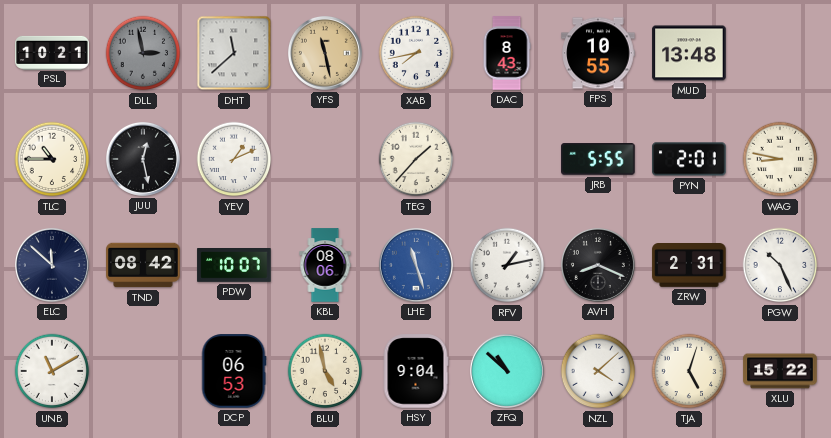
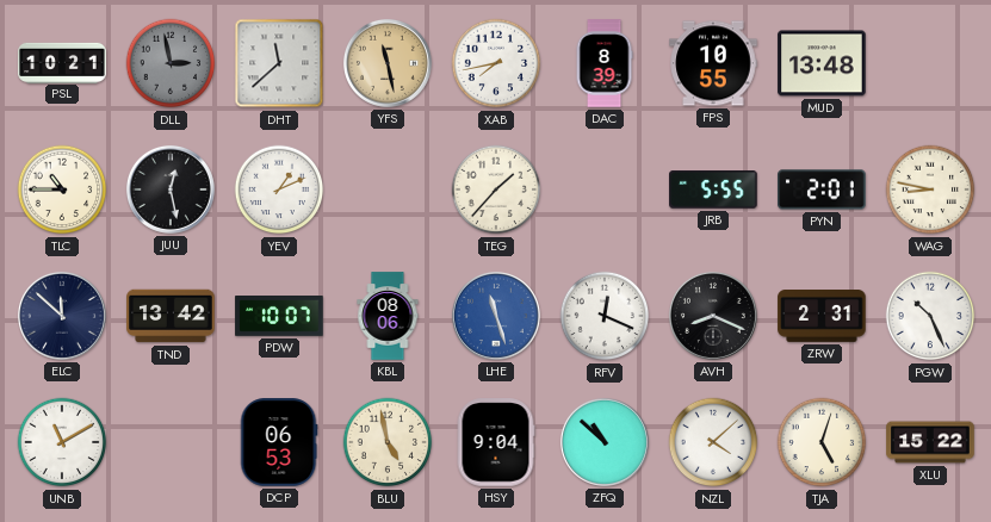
DAC: 8:43 -> 8:39 (605, 63)
TND: 08:42 -> 13:42 (171, 316)
RFV: 1:13 -> 12:19 (605, 316)
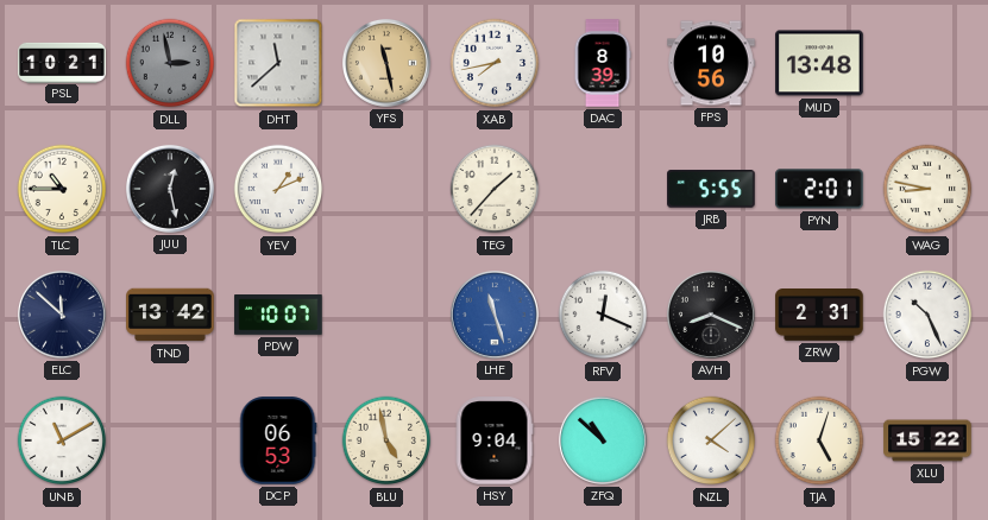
FPS: 10:55 -> 10:56 (711, 63)
KBL: 08:06 -> none (388, 316)
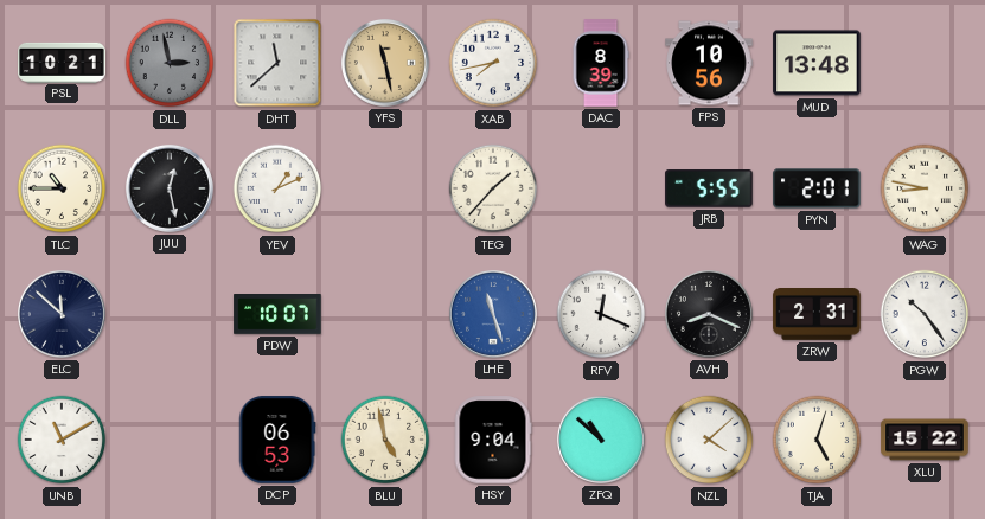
TND: 13:42 -> none (170, 315)
PGW: 10:26 -> 10:24 (925, 314)
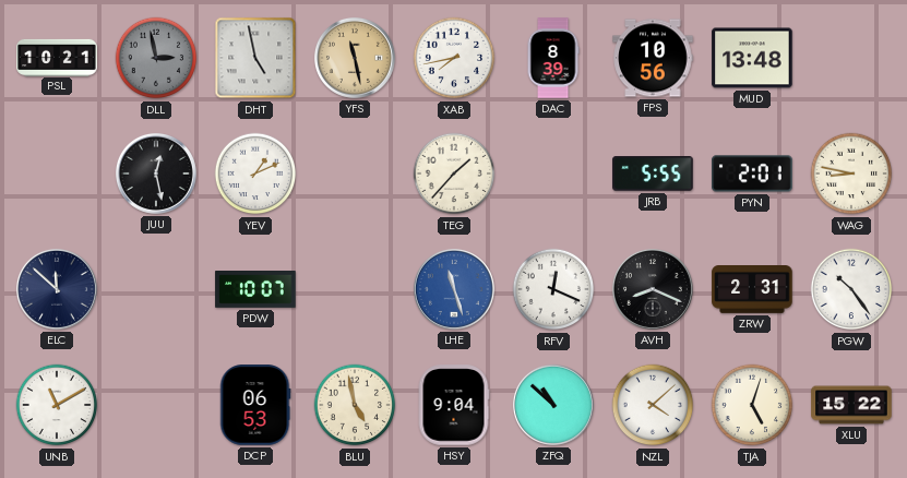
DHT: 11:38 -> 4:58 (255, 58)
TLC: 10:45 -> none (62, 188)
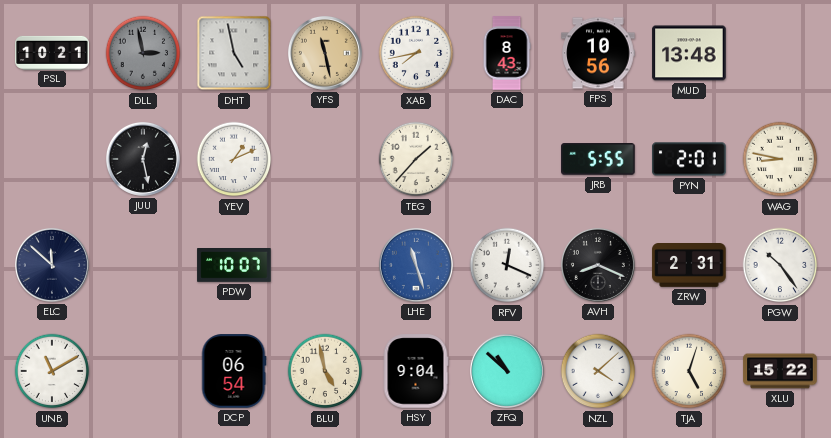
DAC: 8:39 -> 8:43 (507, 53)
DCP: 06:53 -> 06:54 (234, 371)
